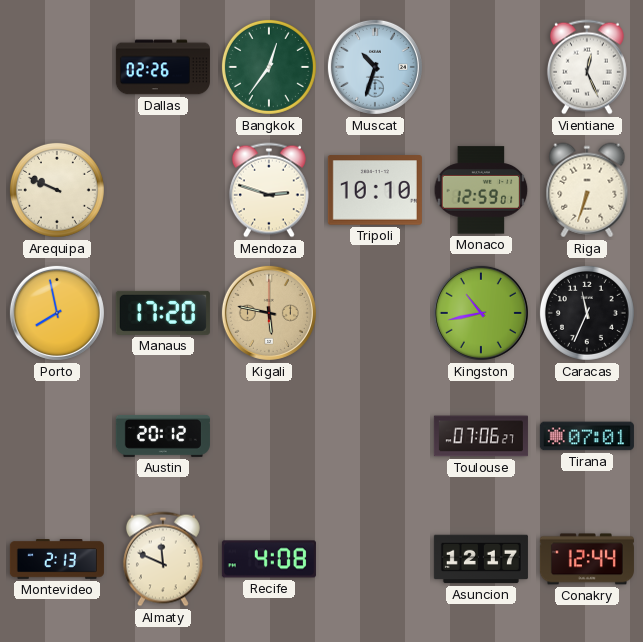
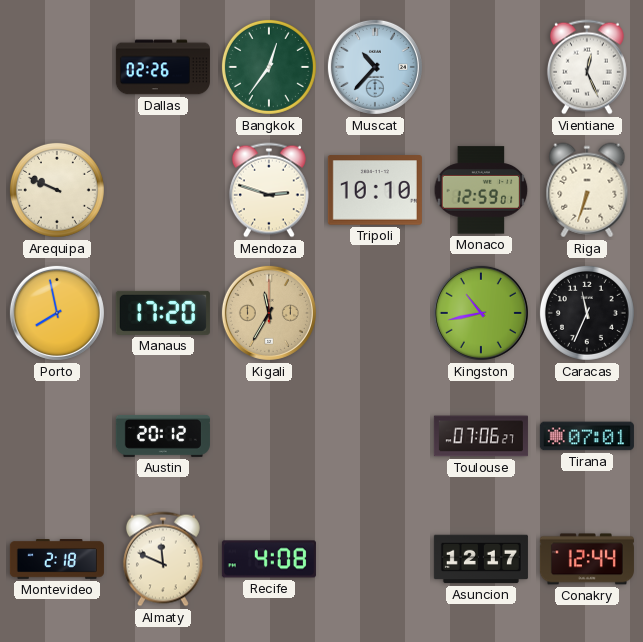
Muscat: 10:33 -> 10:37 (375, 67)
Kigali: 5:47 -> 11:35 (269, 313)
Montevideo: 2:13 -> 2:18 (57, 559)
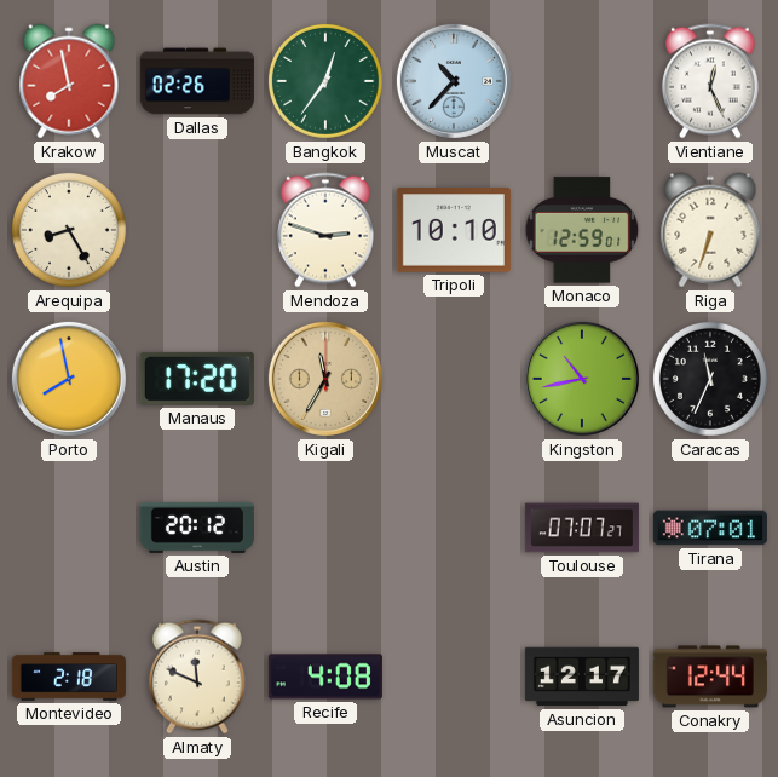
Krakow: none -> 7:58 (69, 81)
Arequipa: 9:49 -> 8:25 (69, 230)
Toulouse: 07:06 -> 07:07 (582, 528)
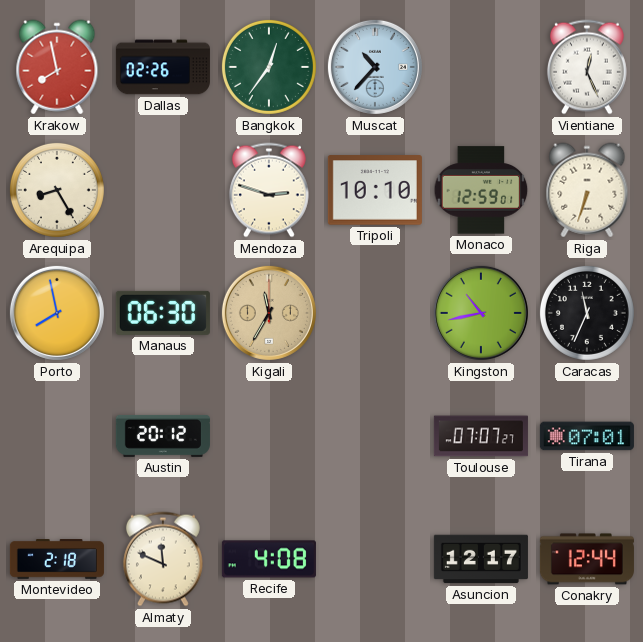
Manaus: 17:20 -> 06:30 (163, 313)
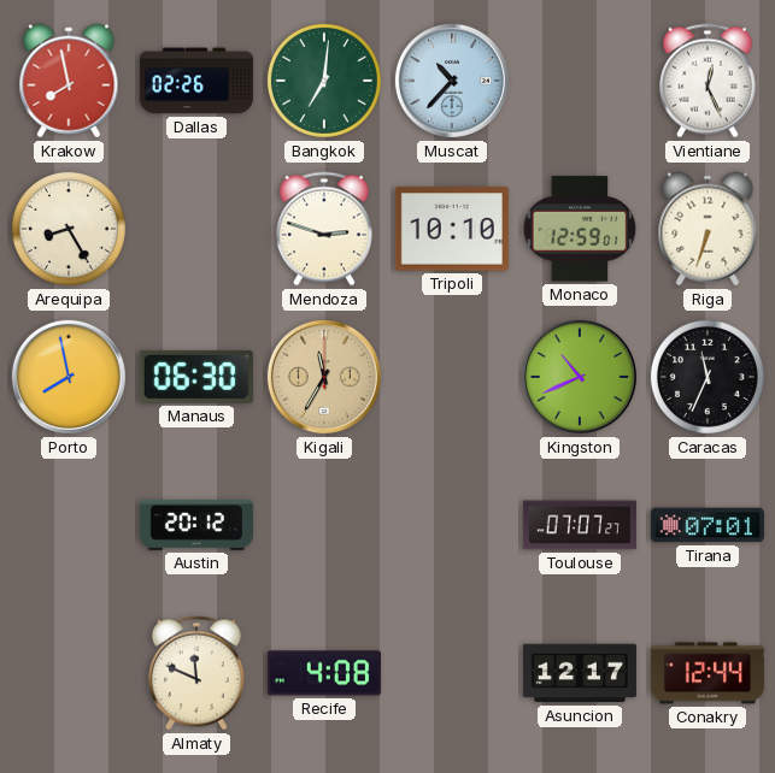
Bangkok: 12:36 -> 7:01 (324, 81)
Kingston: 10:43 -> 10:41 (580, 377)
Montevideo: 2:18 -> none (57, 559)
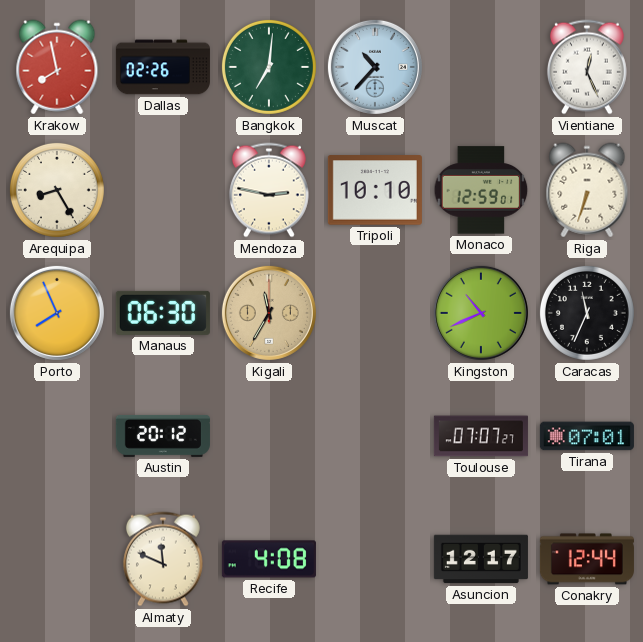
Mendoza: 2:48 -> 2:47 (269, 190)
Porto: 7:58 -> 7:56 (57, 313)
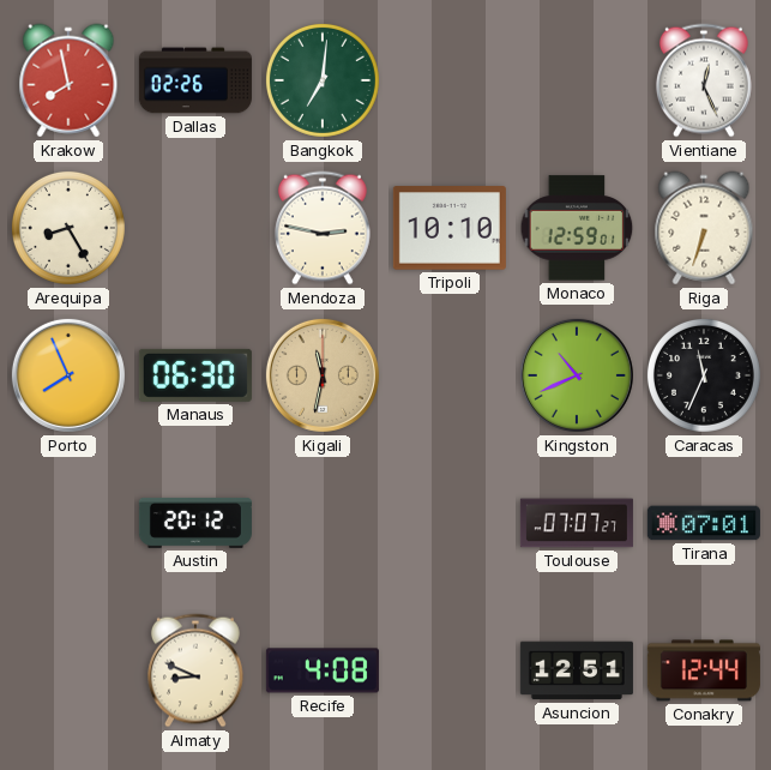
Muscat: 10:37 -> none (375, 67)
Kigali: 11:35 -> 11:32 (323, 375)
Almaty: 11:49 -> 8:49 (195, 670)
Asuncion: 12:17 -> 12:51 (577, 670)
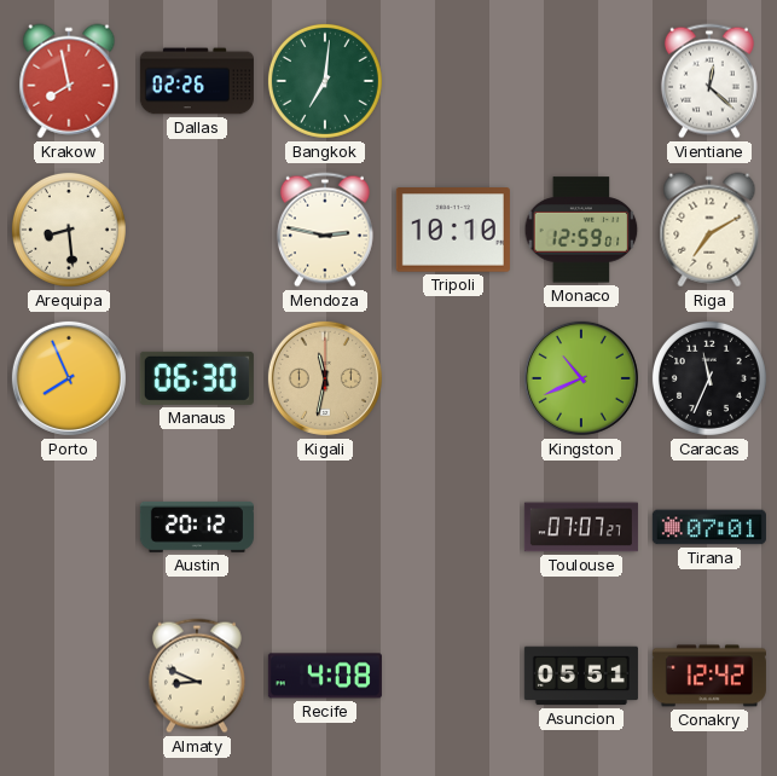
Vientiane: 12:26 -> 12:22 (709, 81)
Arequipa: 8:25 -> 8:29 (69, 230)
Riga: 6:33 -> 7:10 (709, 230)
Asuncion: 12:51 -> 05:51 (581, 676)
Conakry: 12:44 -> 12:42 (709, 676)
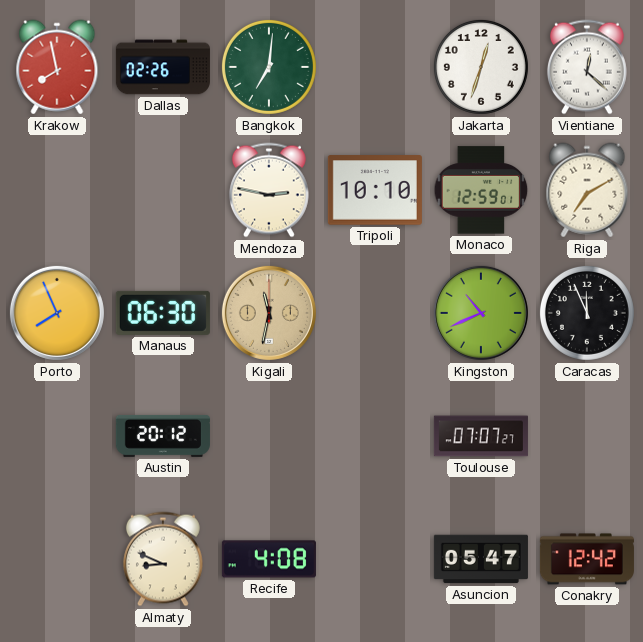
Jakarta: none -> 12:33 (481, 67)
Arequipa: 8:29 -> none (69, 230)
Caracas: 11:34 -> 11:56 (587, 313)
Tirana: 07:01 -> none (709, 527)
Asuncion: 05:51 -> 05:47 (481, 559)
